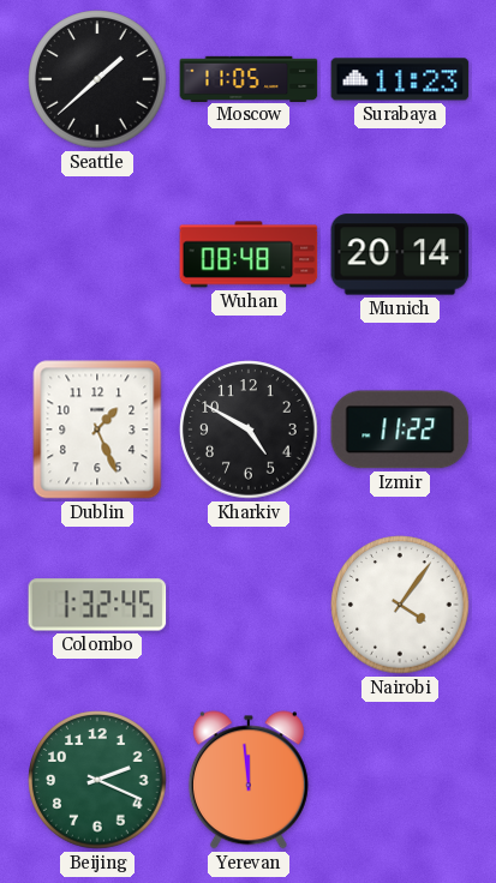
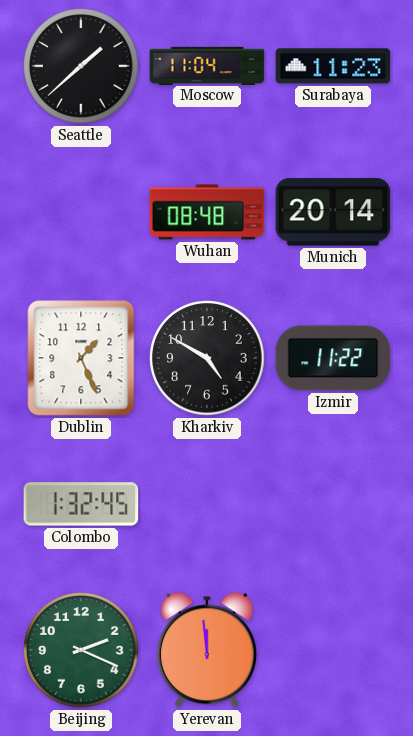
Moscow: 11:05 -> 11:04 (207, 65)
Nairobi: 4:06 -> none (400, 605)
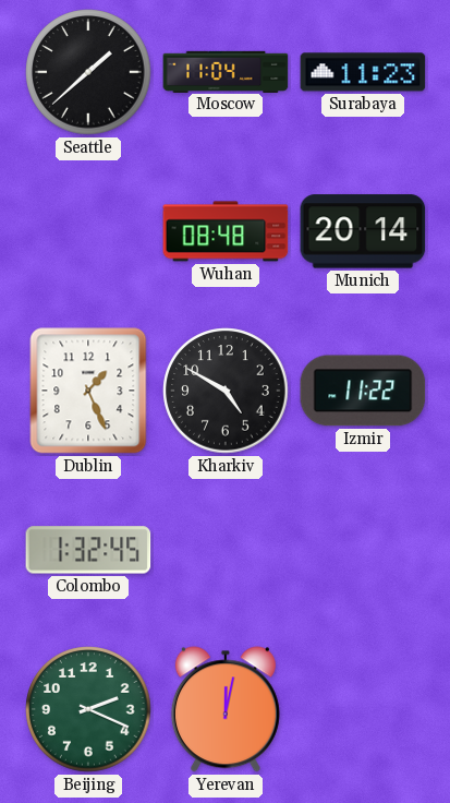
Yerevan: 11:59 -> 12:02 (226, 709)
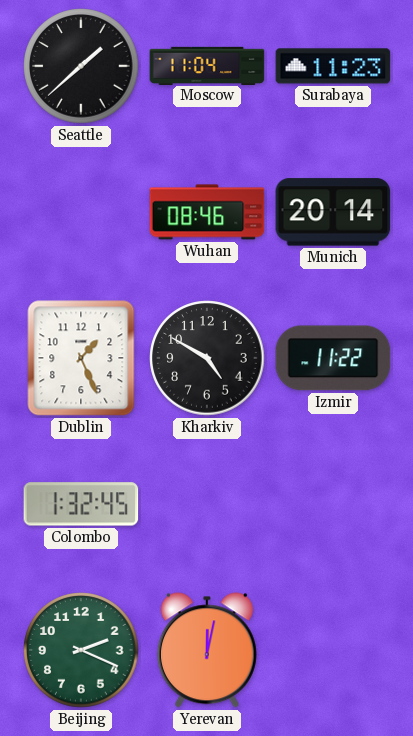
Wuhan: 08:48 -> 08:46 (207, 212)
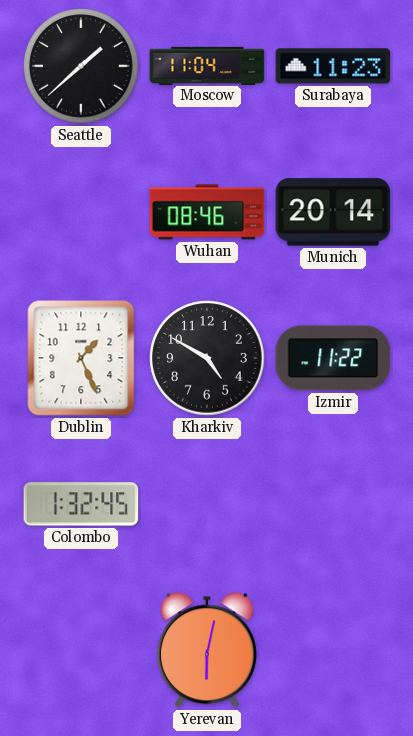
Beijing: 2:19 -> none (81, 650)
Yerevan: 12:02 -> 6:02 (207, 650)
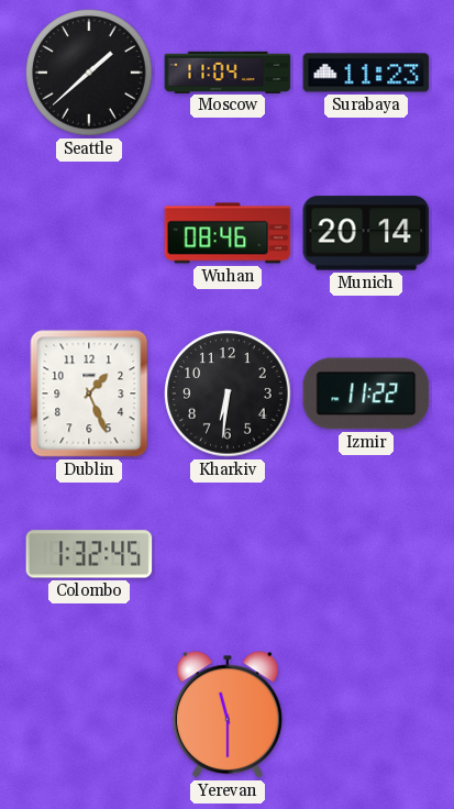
Kharkiv: 4:50 -> 6:31 (228, 394)
Yerevan: 6:02 -> 11:30 (228, 714)
